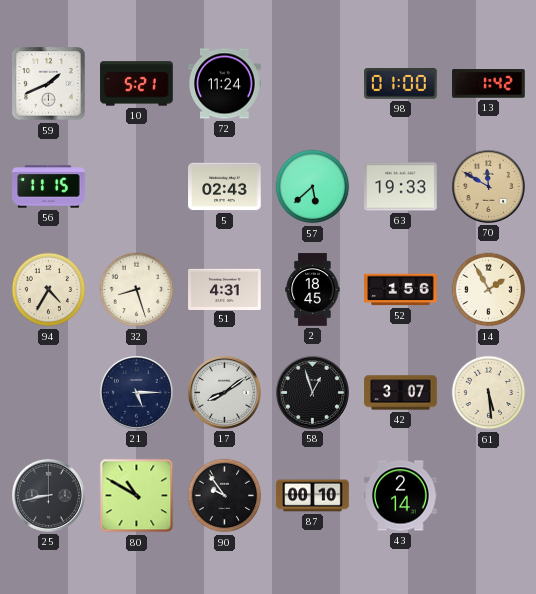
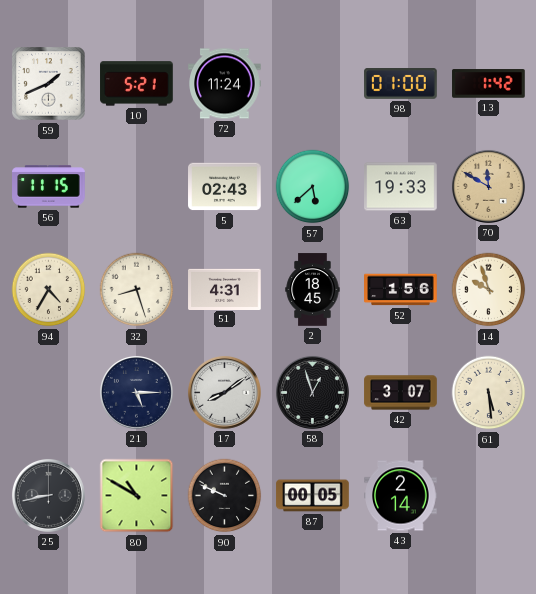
14: 1:55 -> 9:57 (489, 290)
90: 9:54 -> 9:49 (225, 496)
87: 00:10 -> 00:05 (313, 496)
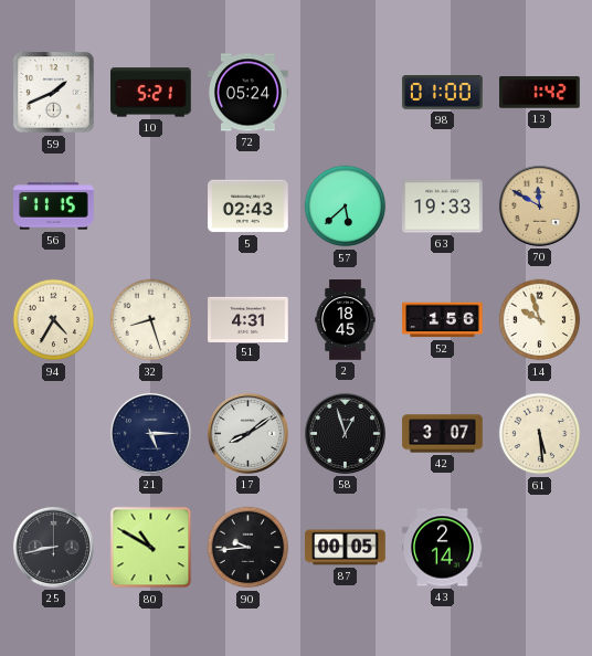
72: 11:24 -> 05:24 (249, 93)
90: 9:49 -> 9:44 (249, 548)
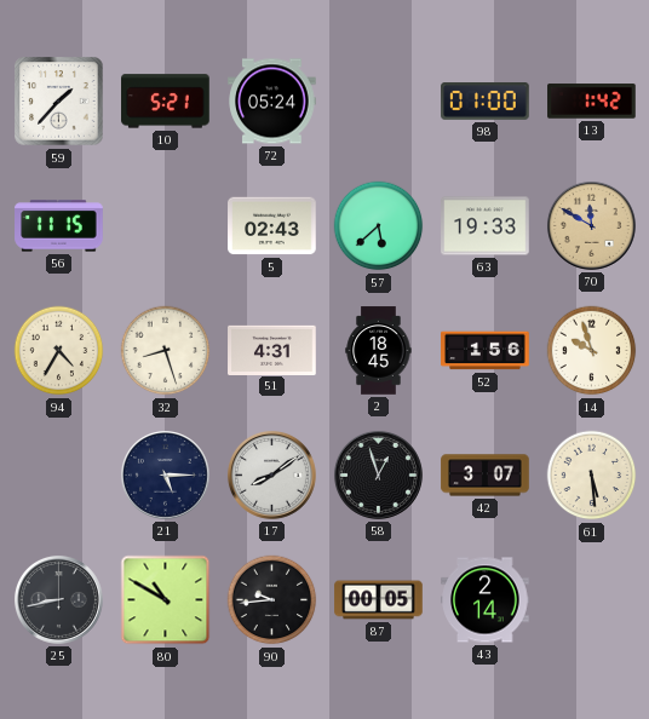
59: 1:41 -> 1:37 (59, 102)
